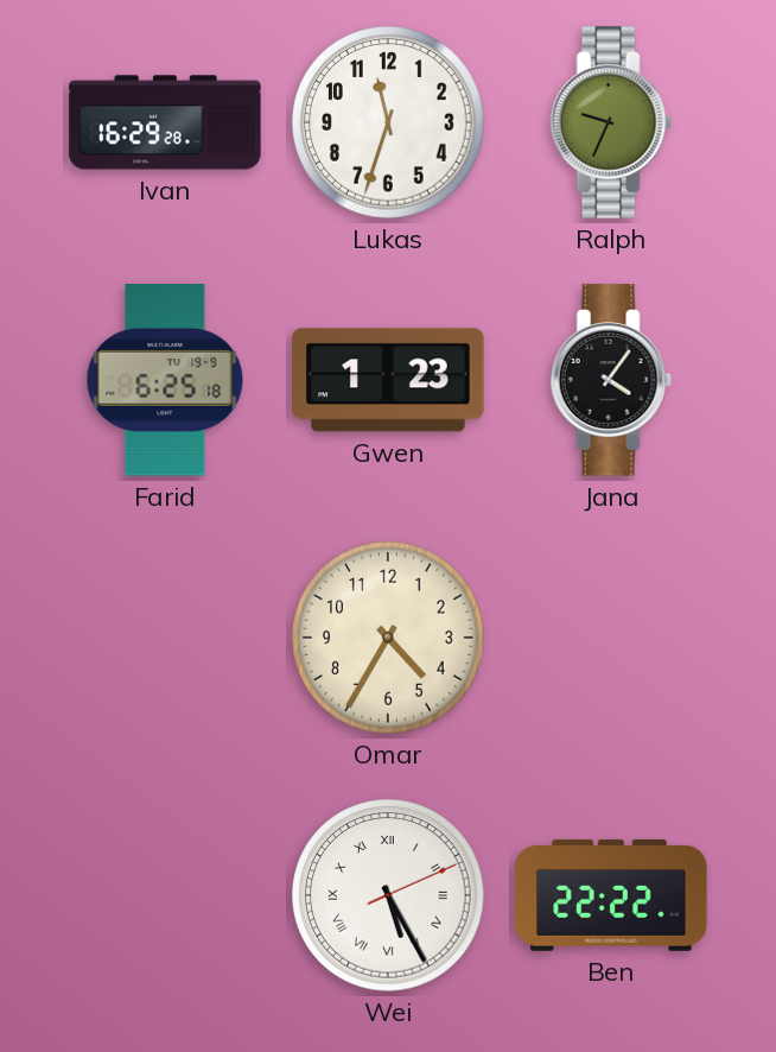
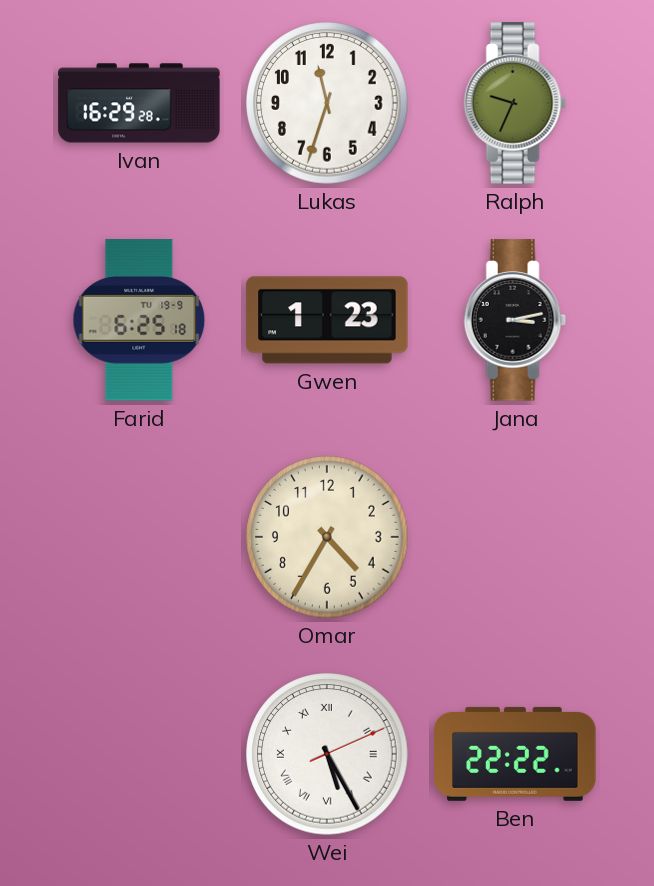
Jana: 4:06 -> 3:13 (515, 320)
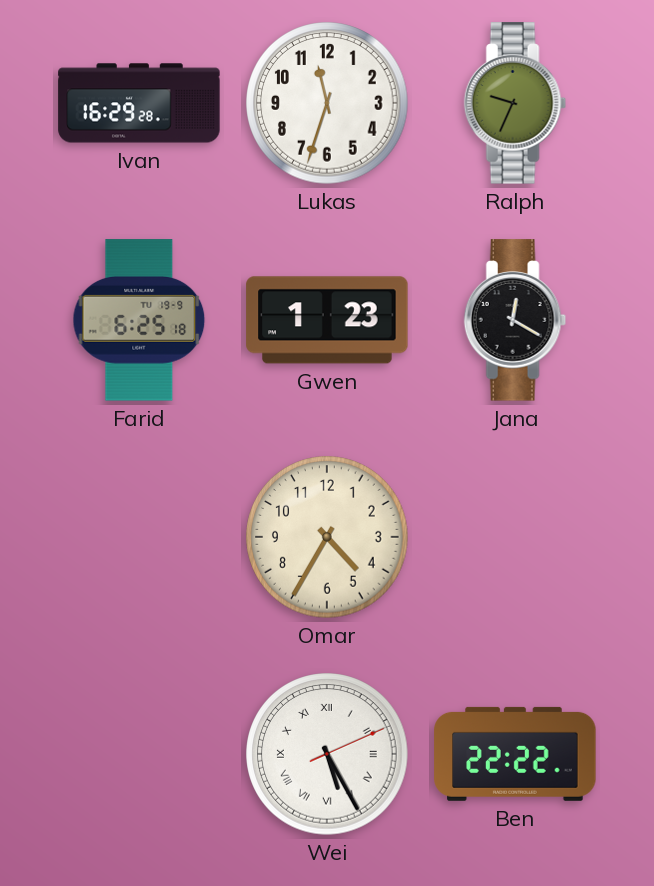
Jana: 3:13 -> 12:20 (515, 320)
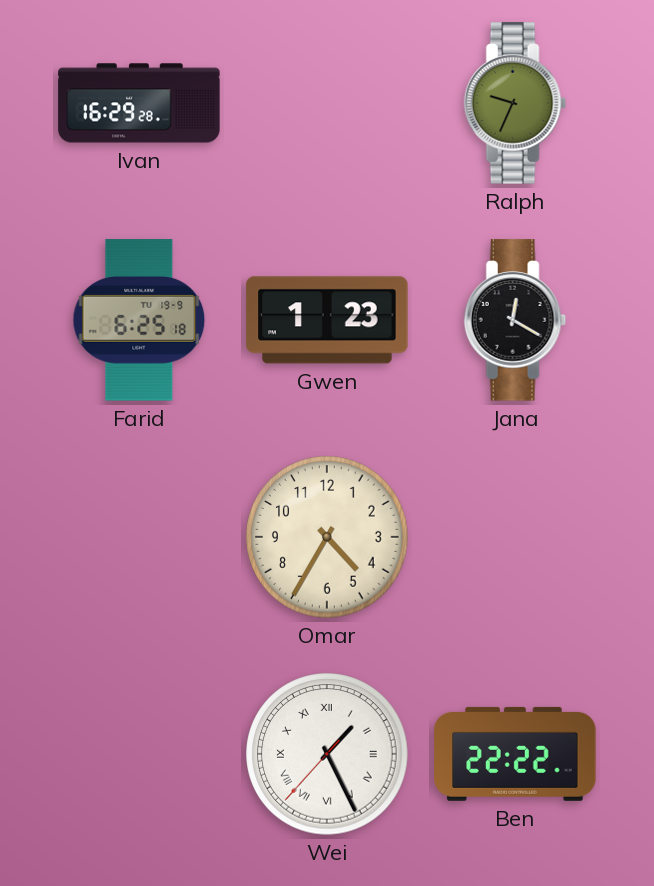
Lukas: 11:33 -> none (327, 103)
Wei: 5:25 -> 1:25 (327, 754)
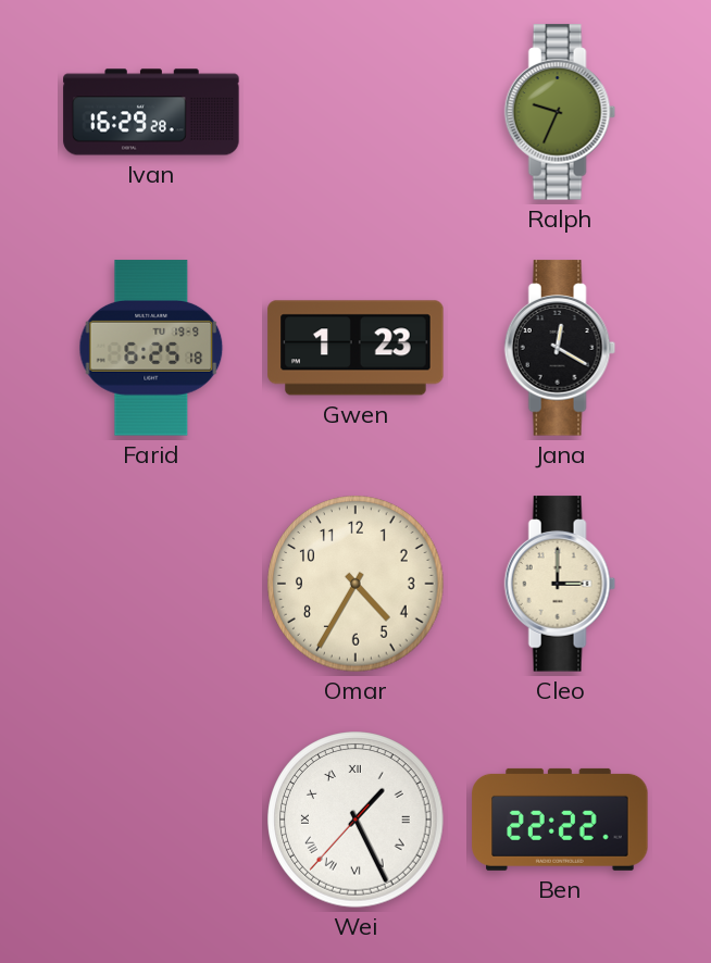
Cleo: none -> 3:00 (560, 584)
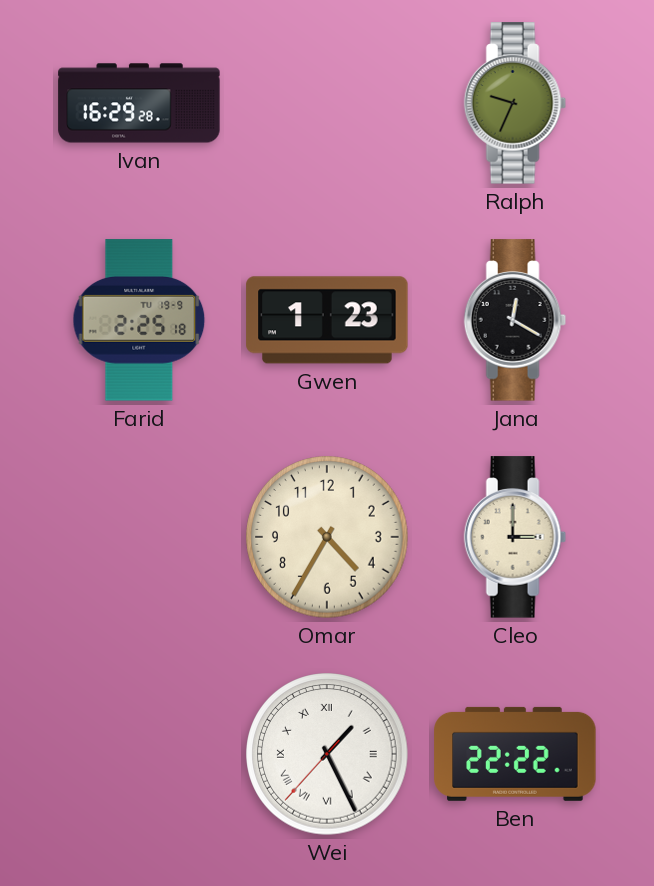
Farid: 6:25 -> 2:25 (139, 320)
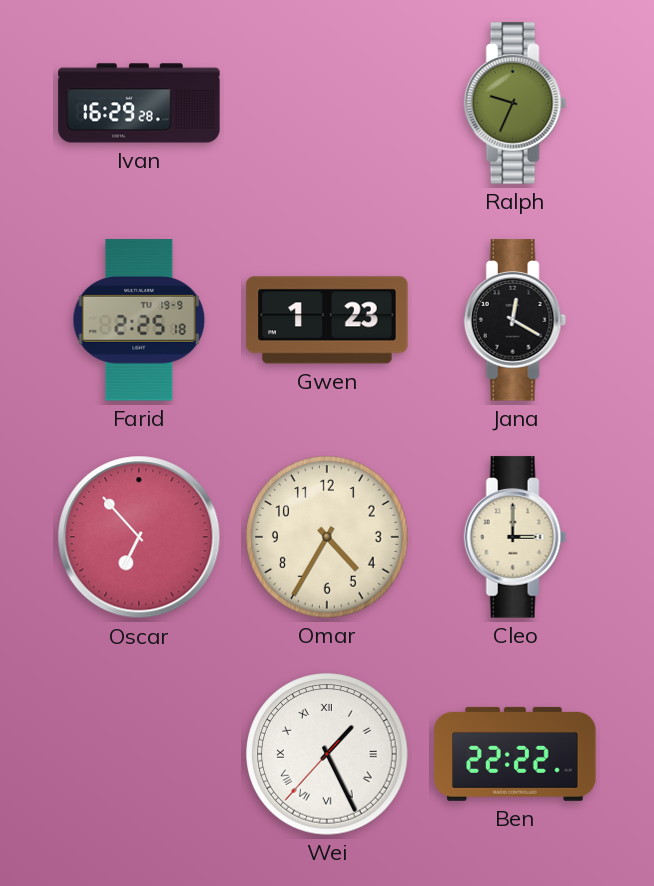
Oscar: none -> 6:53 (139, 537)
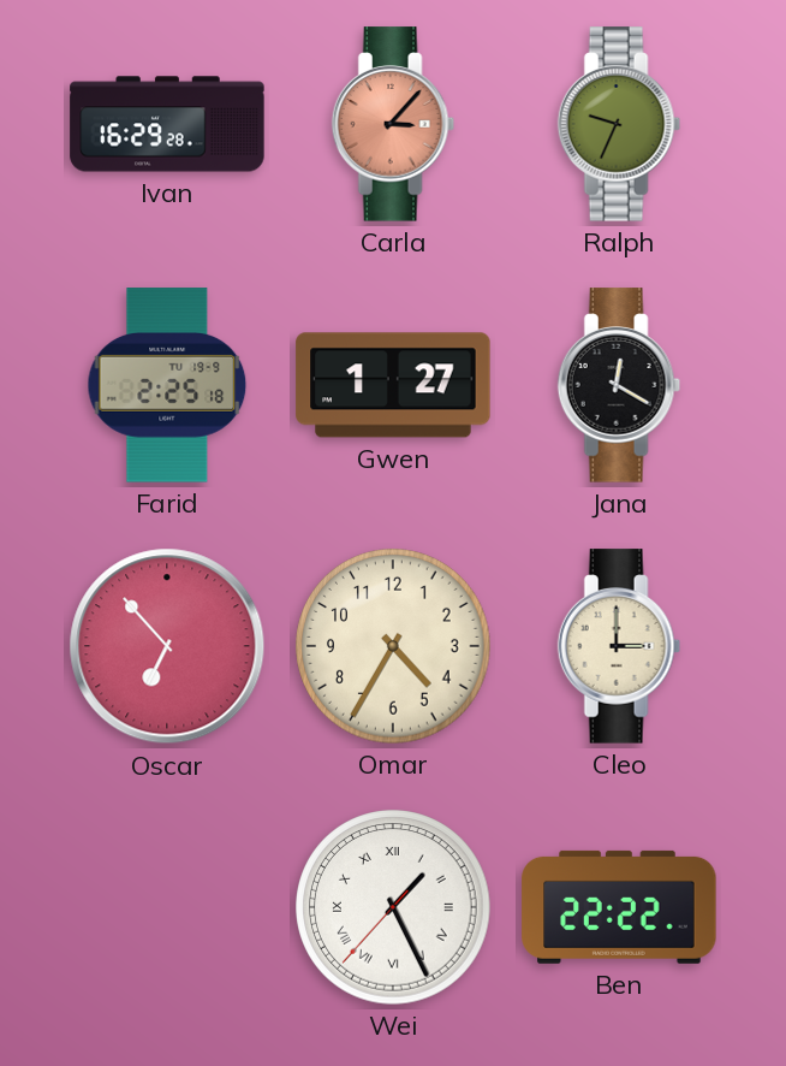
Carla: none -> 3:07 (393, 124)
Gwen: 1:23 -> 1:27 (393, 385)
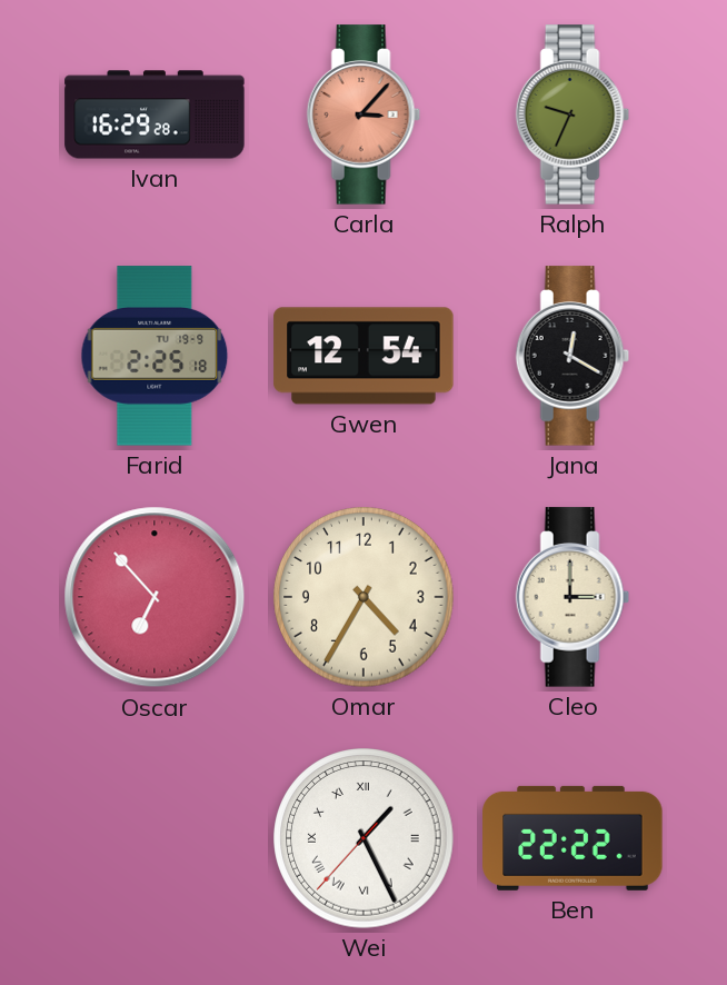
Gwen: 1:27 -> 12:54 (363, 356)
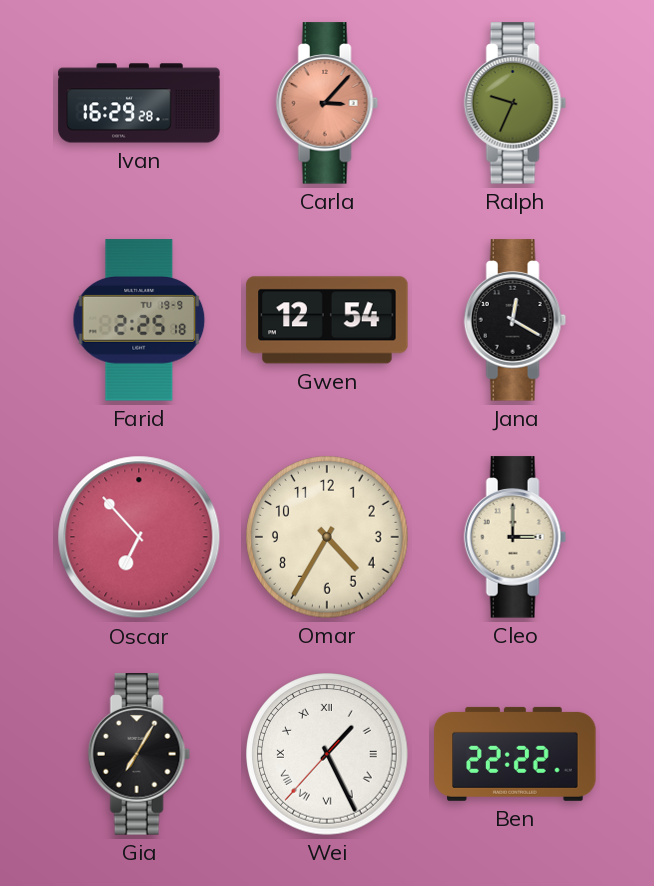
Gia: none -> 7:05 (139, 754)
